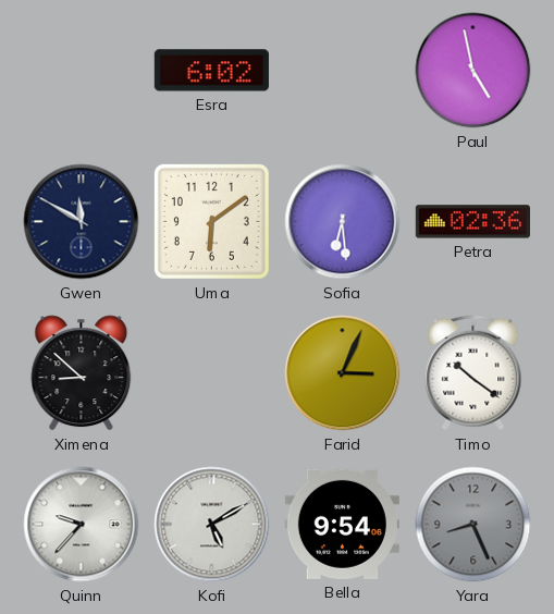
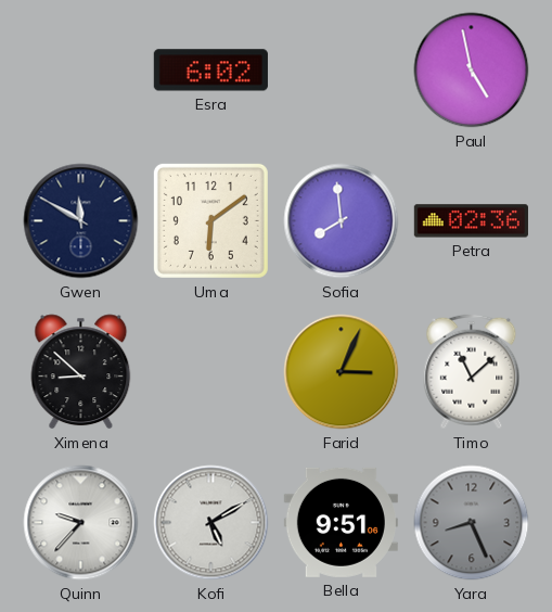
Sofia: 6:29 -> 7:59 (342, 221)
Timo: 10:21 -> 11:08 (472, 372)
Bella: 9:54 -> 9:51 (341, 522)
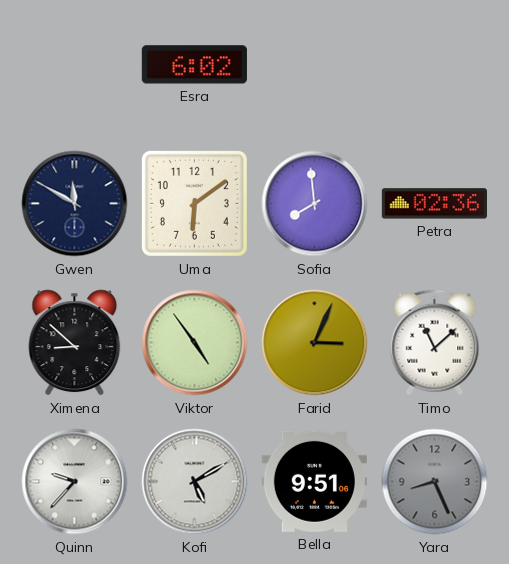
Paul: 4:58 -> none (472, 71)
Viktor: none -> 4:54 (195, 343)
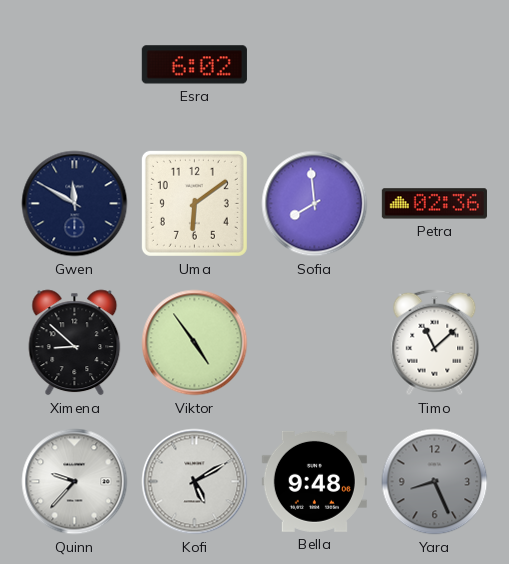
Farid: 3:04 -> none (315, 343)
Bella: 9:51 -> 9:48 (314, 481)
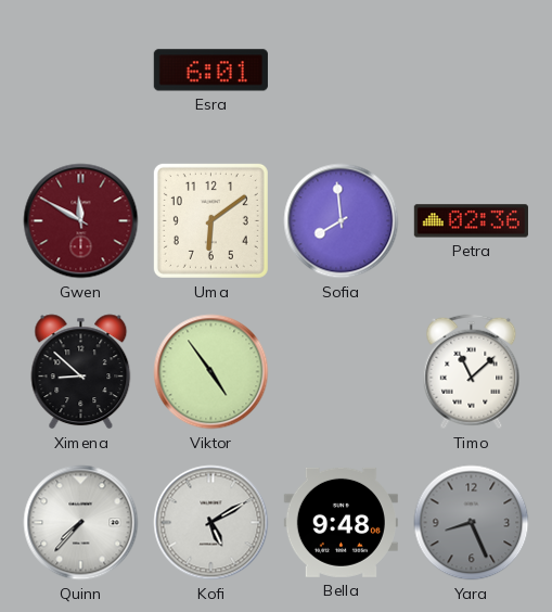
Esra: 6:02 -> 6:01 (210, 71)
Gwen dial: navy -> burgundy (81, 221)
Quinn: 9:37 -> 7:37 (81, 523)
